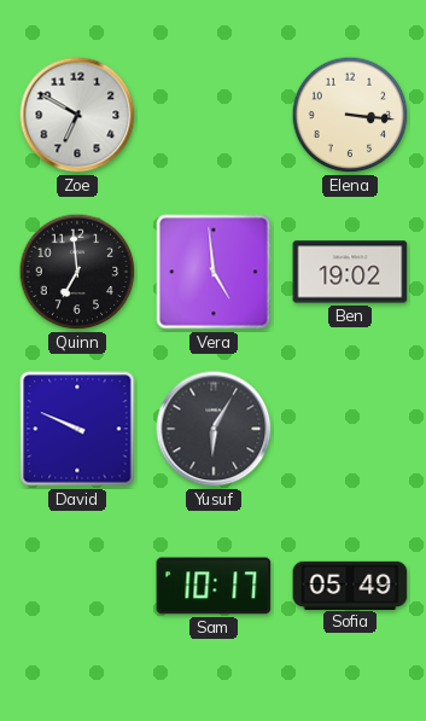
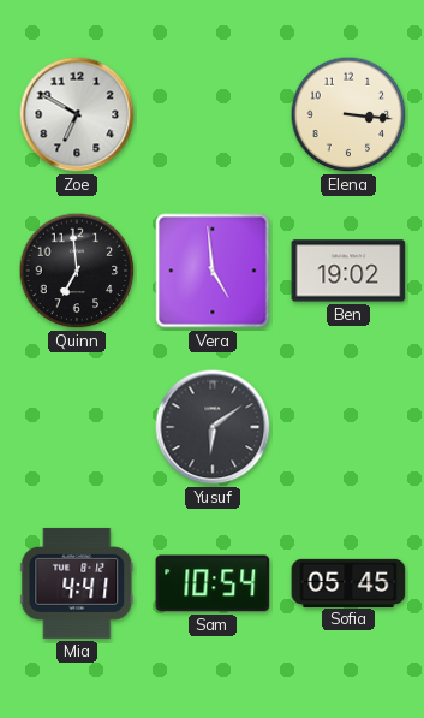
David: 9:49 -> none (77, 429)
Yusuf: 6:05 -> 6:09 (213, 427)
Mia: none -> 4:41 (77, 583)
Sam: 10:17 -> 10:54 (213, 583)
Sofia: 05:49 -> 05:45 (348, 582)
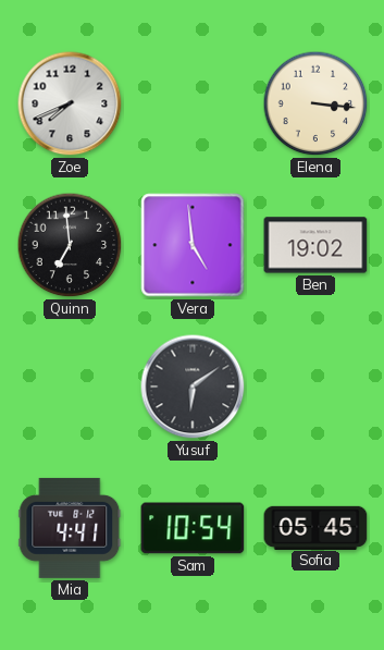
Zoe: 6:50 -> 7:41 (70, 103)
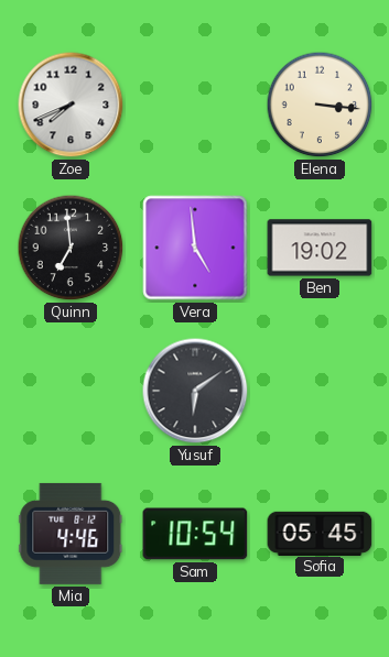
Mia: 4:41 -> 4:46 (71, 534)
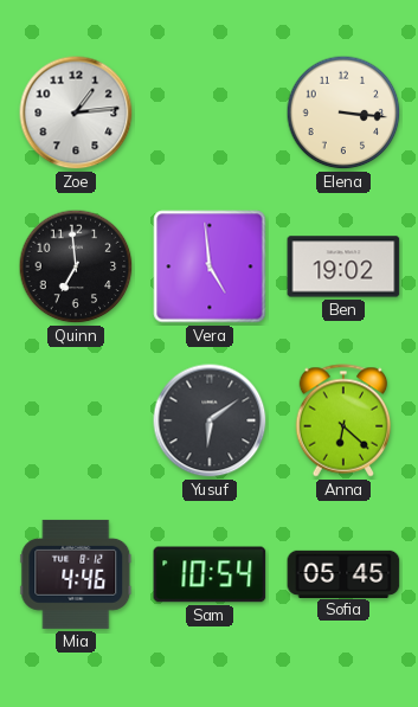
Zoe: 7:41 -> 1:14 (76, 113)
Anna: none -> 6:22 (343, 420)
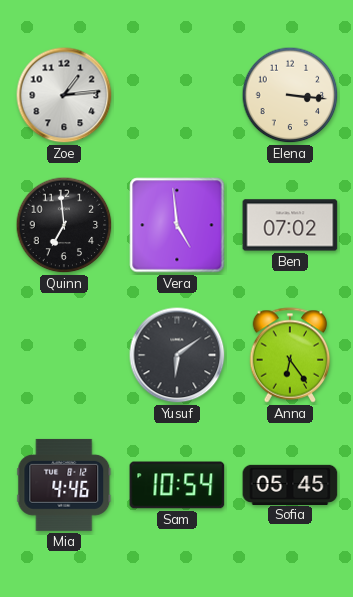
Ben: 19:02 -> 07:02 (290, 225)
Anna: 6:22 -> 6:24 (290, 355)
